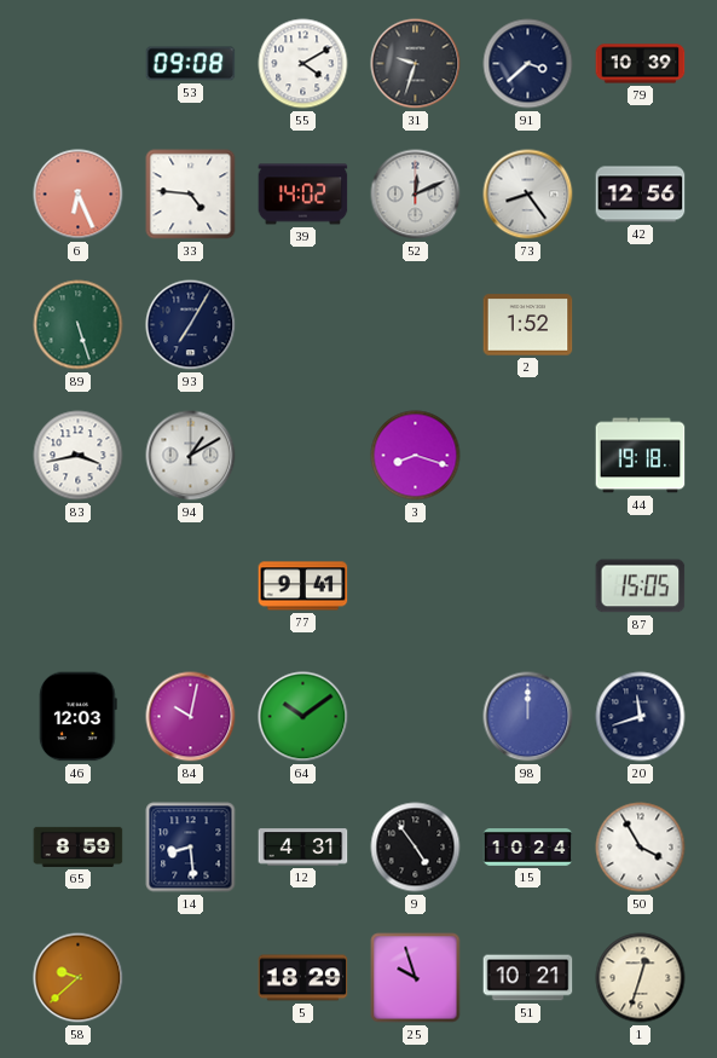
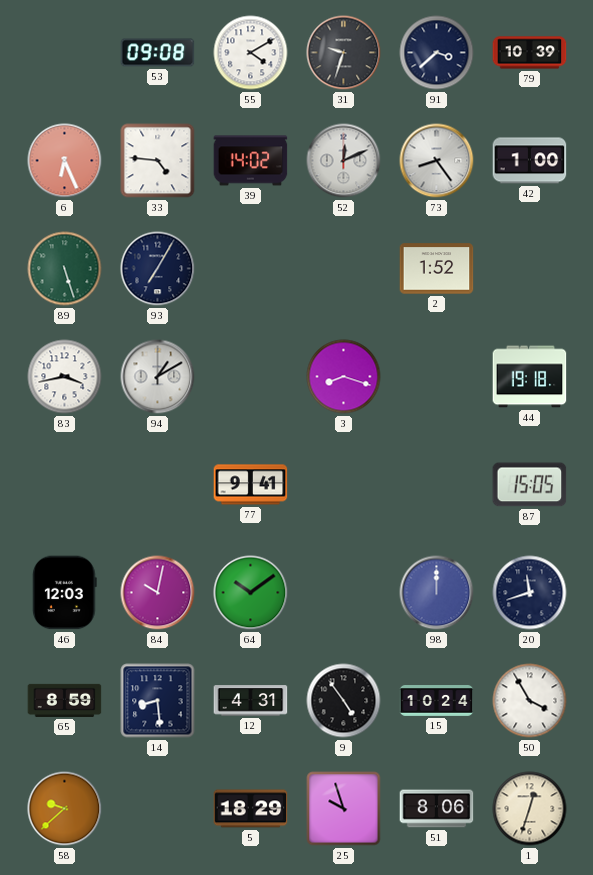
42: 12:56 -> 1:00 (530, 161)
51: 10:21 -> 8:06 (437, 809)
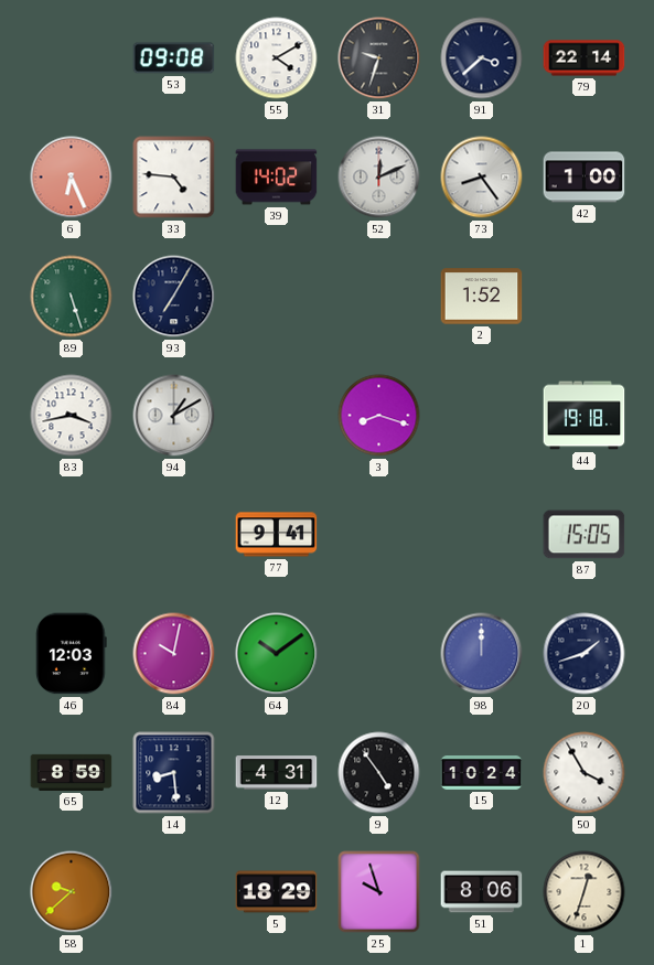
79: 10:39 -> 22:14 (585, 58)
20: 11:42 -> 1:42 (585, 654)
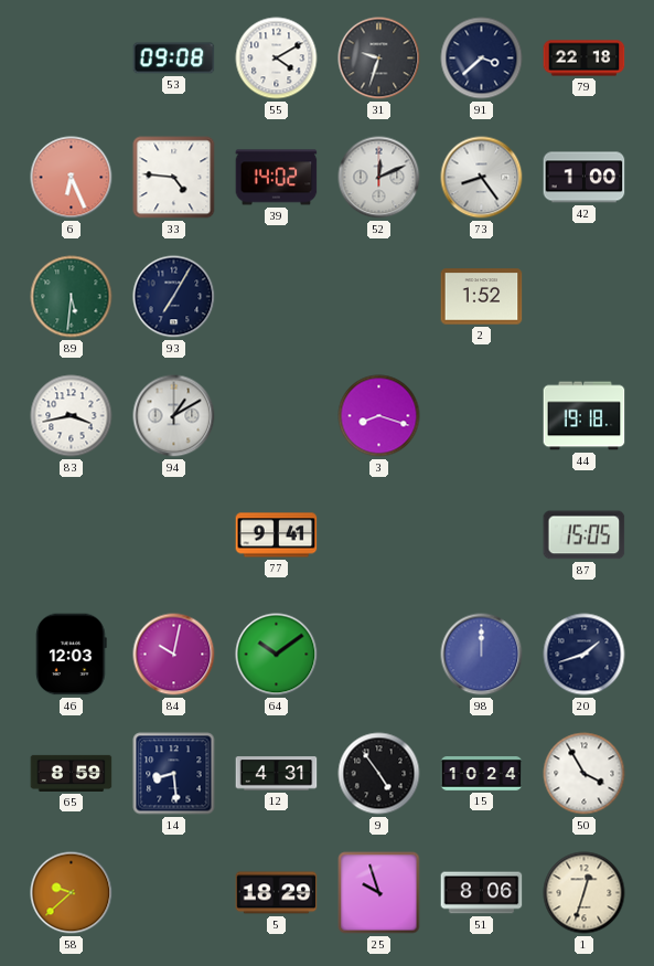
79: 22:14 -> 22:18 (585, 59)
89: 5:27 -> 5:31 (72, 297)
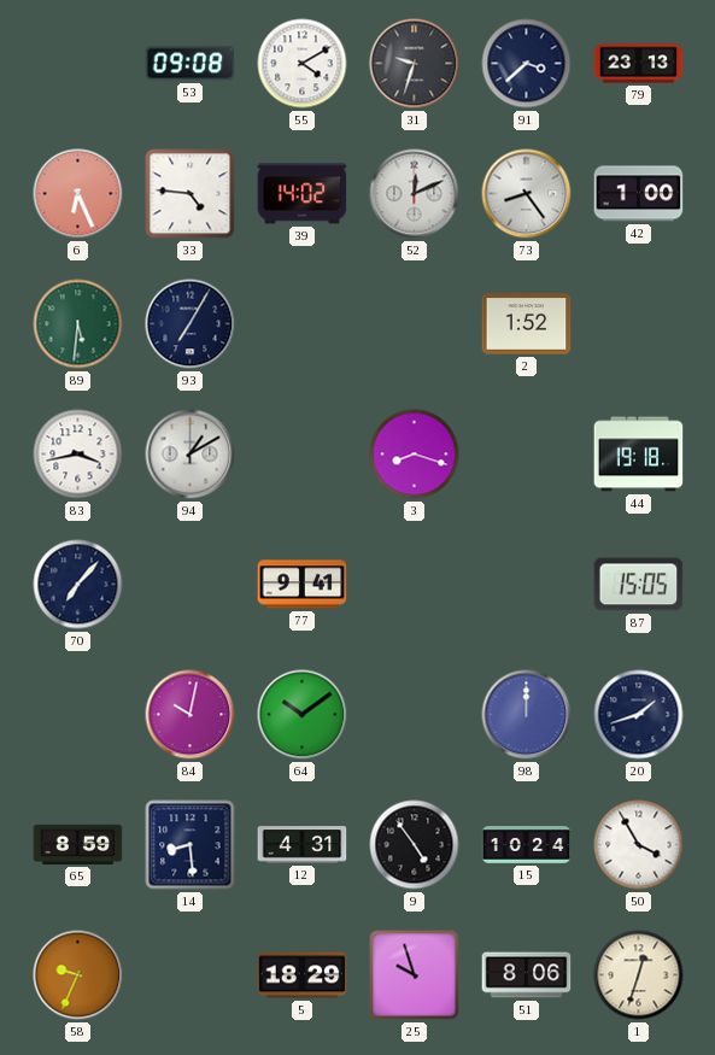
79: 22:18 -> 23:13 (639, 64)
70: none -> 7:07 (78, 585)
46: 12:03 -> none (72, 655)
58: 9:38 -> 9:34 (78, 975)
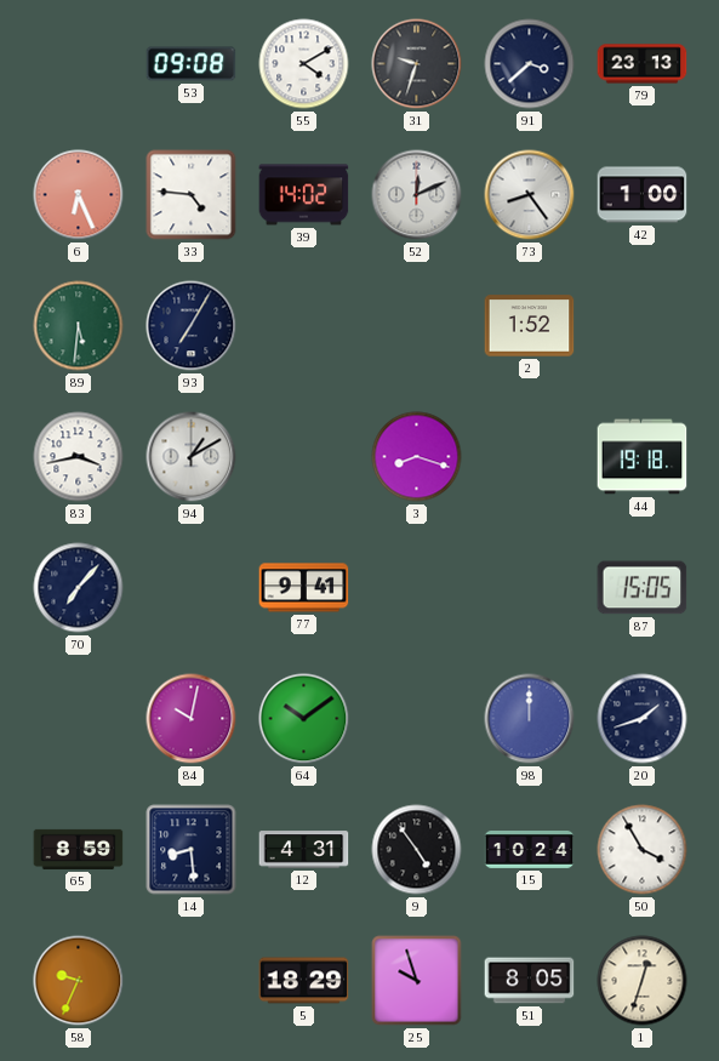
51: 8:06 -> 8:05 (530, 981)
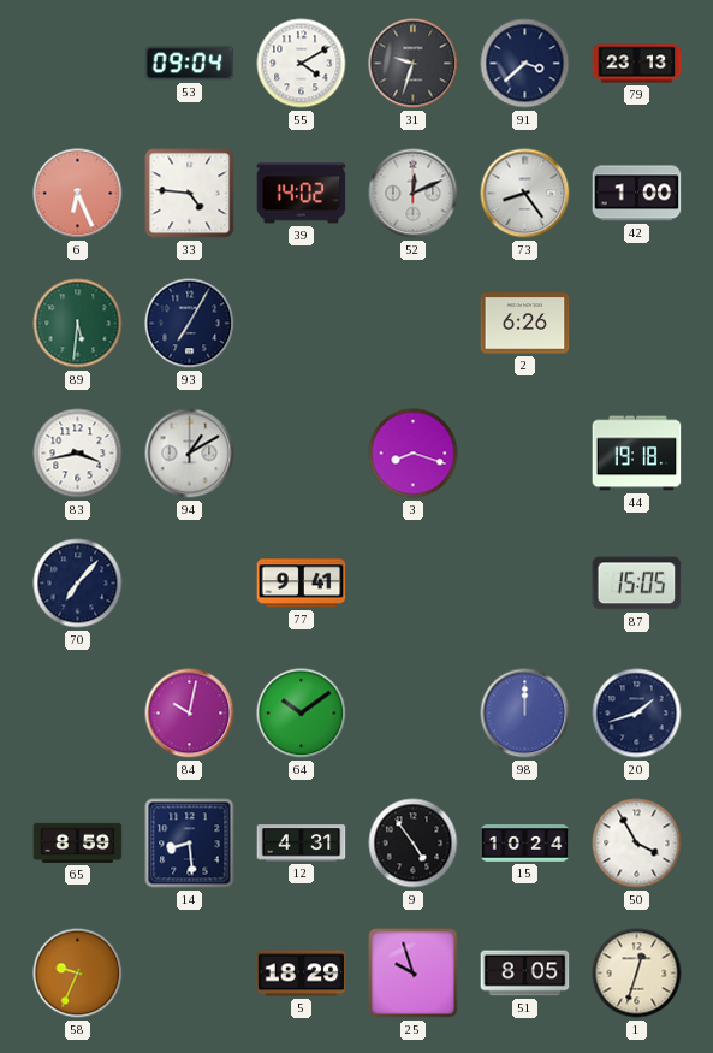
53: 09:08 -> 09:04 (190, 64)
2: 1:52 -> 6:26 (525, 324)
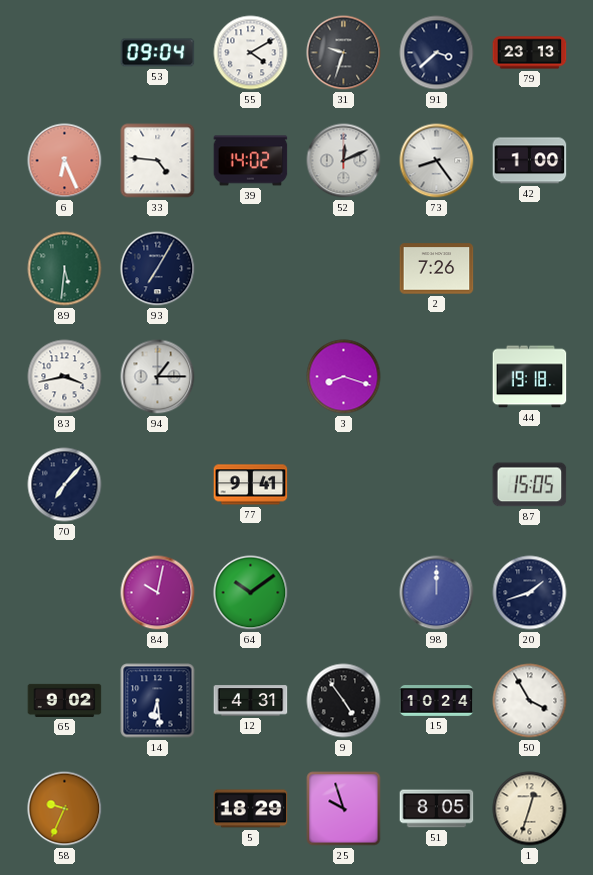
2: 6:26 -> 7:26 (437, 269)
94: 1:10 -> 1:15 (158, 377)
65: 8:59 -> 9:02 (65, 700)
14: 8:29 -> 6:29 (158, 701)
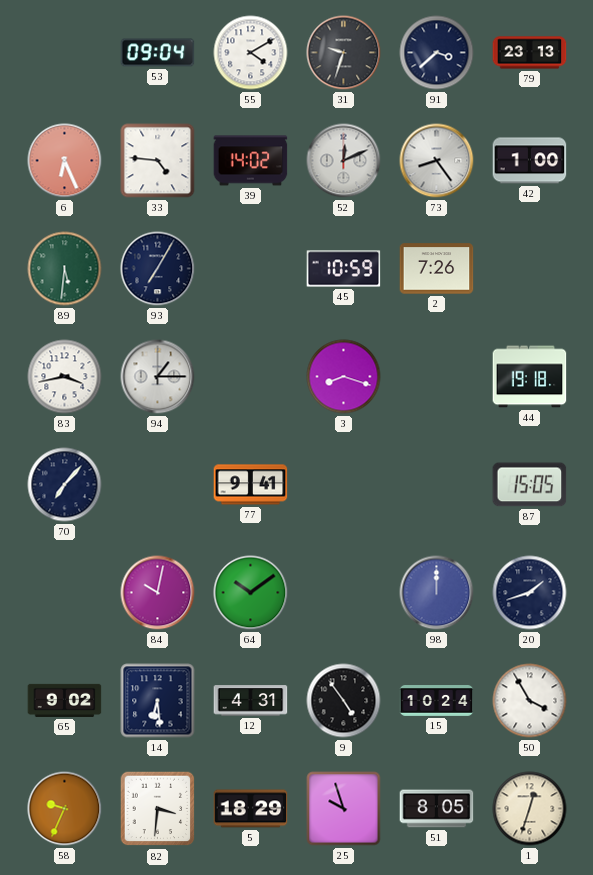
45: none -> 10:59 (344, 269)
82: none -> 3:31 (158, 809)
